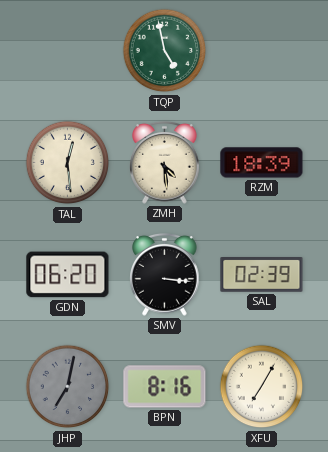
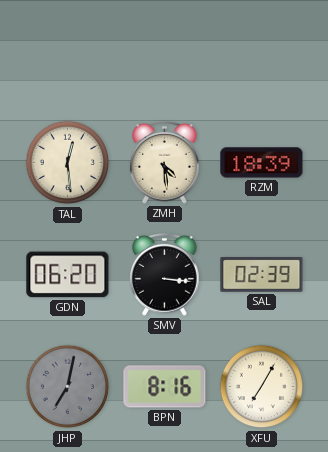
TQP: 4:58 -> none (165, 51)
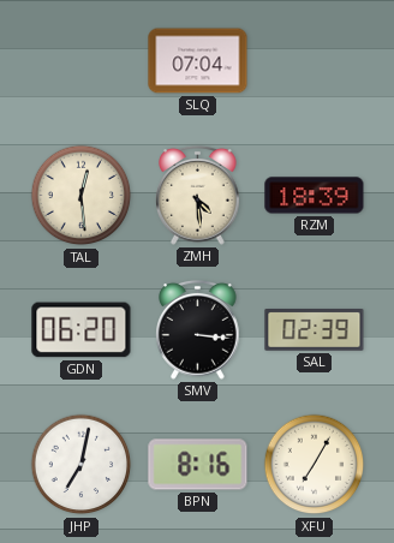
SLQ: none -> 07:04 (198, 61)
JHP dial: grey -> white (82, 465)
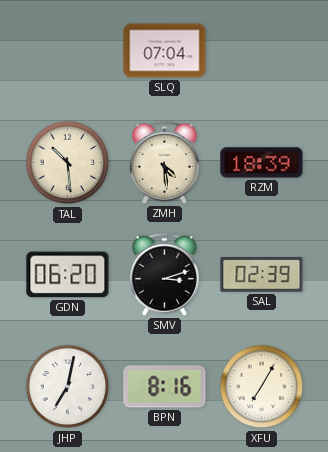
TAL: 12:29 -> 10:29 (68, 163)
SMV: 3:16 -> 3:12 (165, 275)
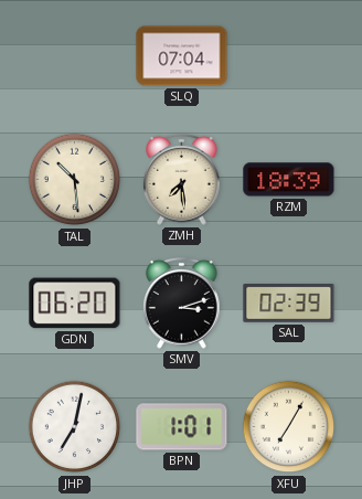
ZMH: 4:29 -> 7:29 (182, 180)
BPN: 8:16 -> 1:01 (182, 427)
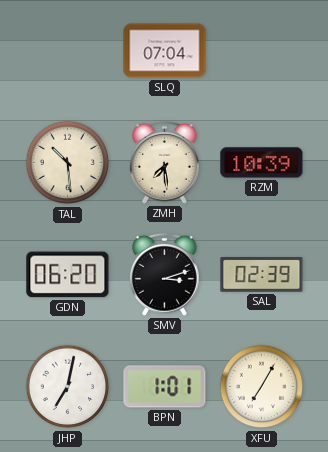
RZM: 18:39 -> 10:39 (262, 163)
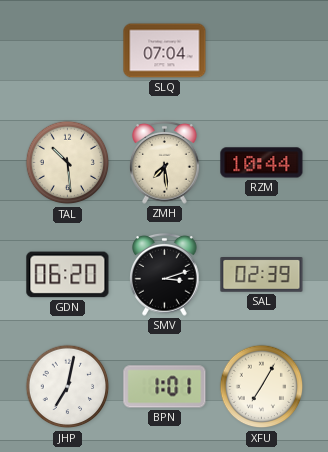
RZM: 10:39 -> 10:44 (262, 163)
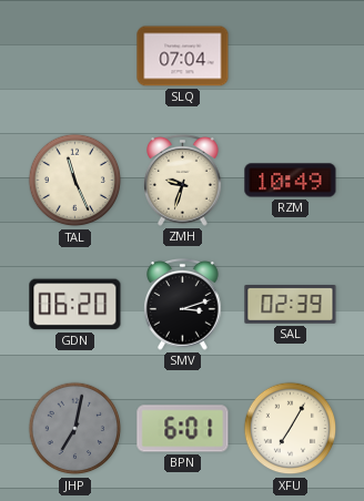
TAL: 10:29 -> 11:26 (75, 181)
ZMH: 7:29 -> 9:33 (183, 181)
RZM: 10:44 -> 10:49 (291, 181)
JHP dial: white -> grey (75, 429)
BPN: 1:01 -> 6:01 (183, 429)
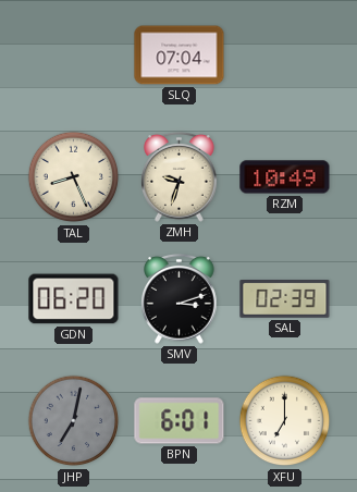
TAL: 11:26 -> 8:26 (74, 177)
XFU: 7:05 -> 7:00 (285, 421)
